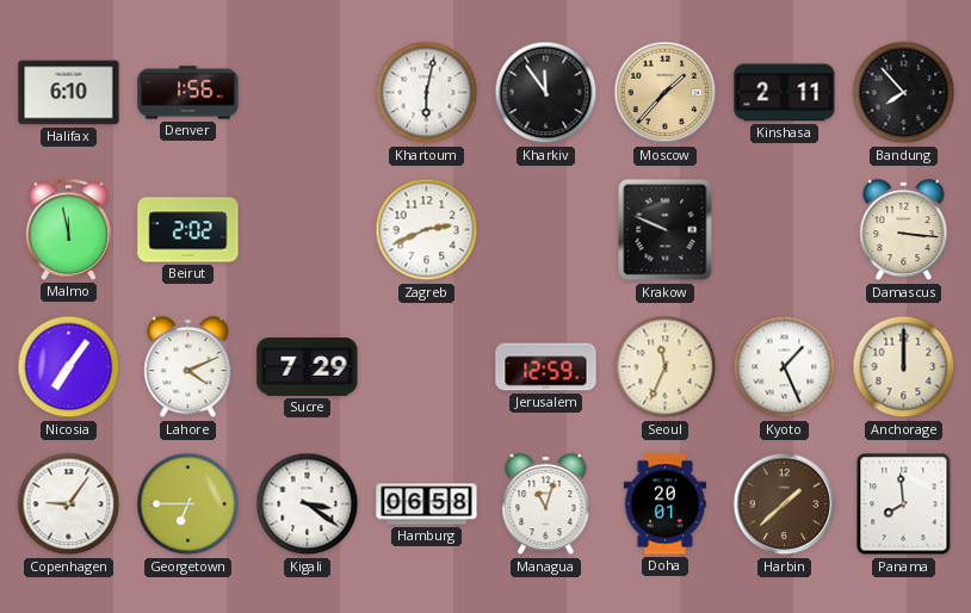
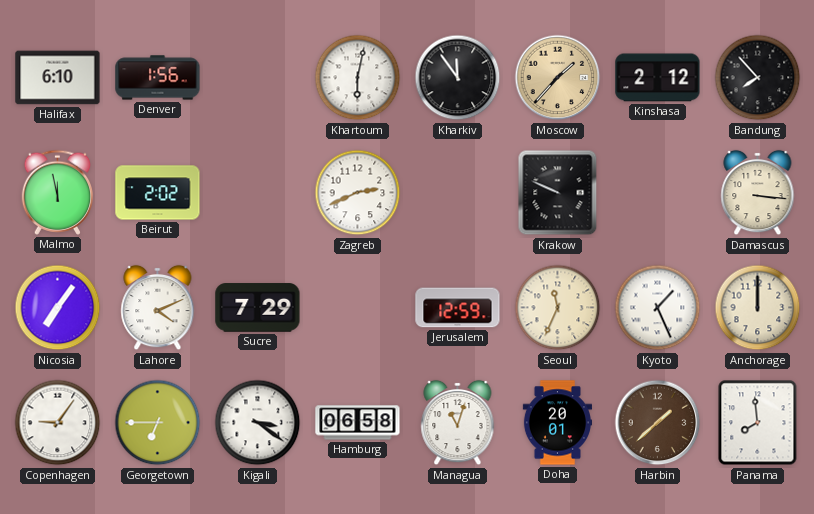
Kinshasa: 2:11 -> 2:12 (658, 78)
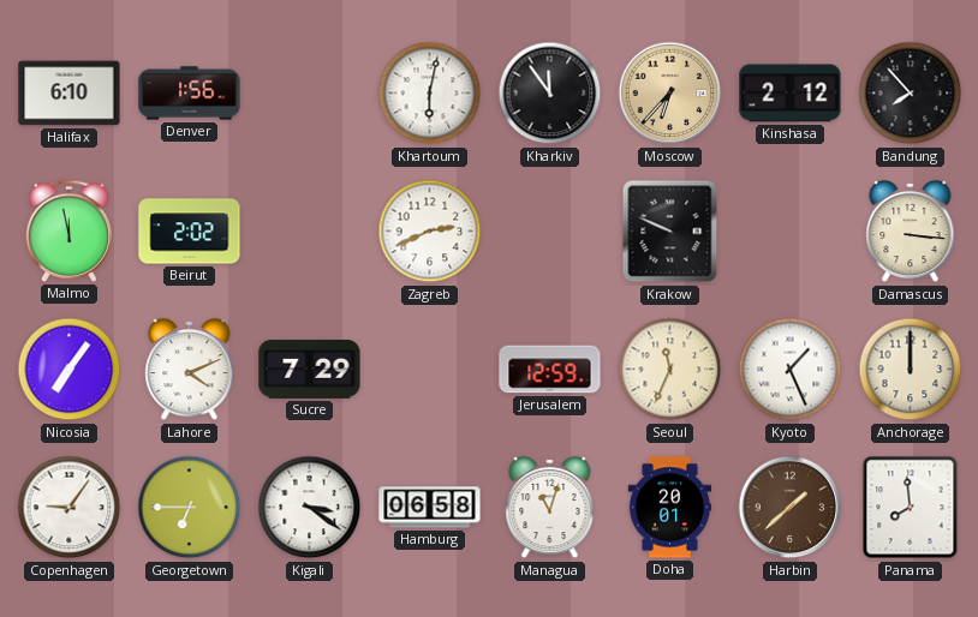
Moscow: 1:37 -> 6:37 (670, 94)
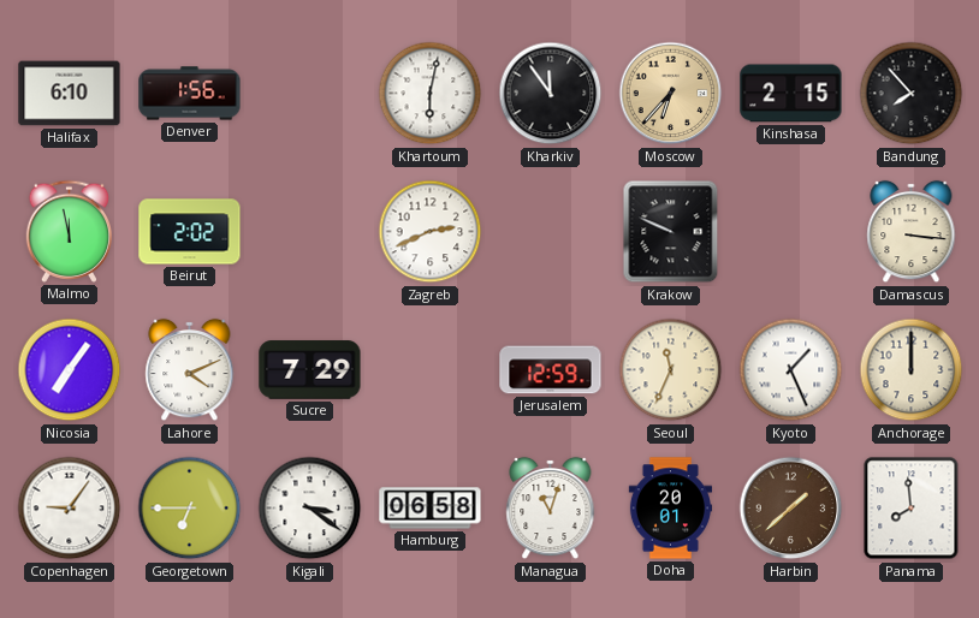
Kinshasa: 2:12 -> 2:15 (791, 94)
